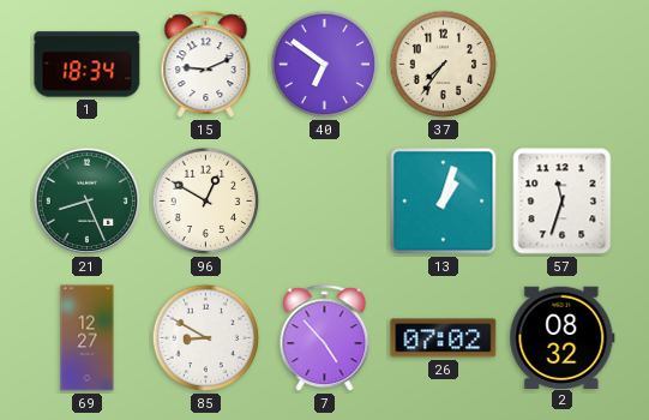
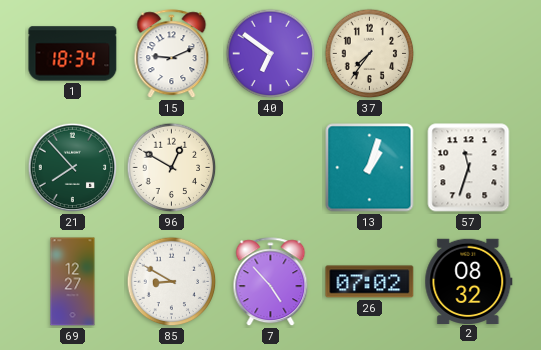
21: 8:26 -> 7:53 (73, 168)
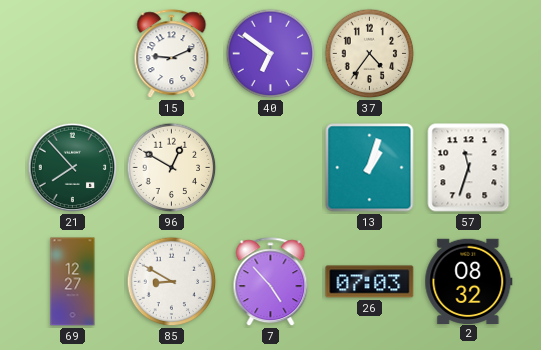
1: 18:34 -> none (73, 54)
37: 7:36 -> 4:36 (370, 54)
26: 07:02 -> 07:03 (370, 282)
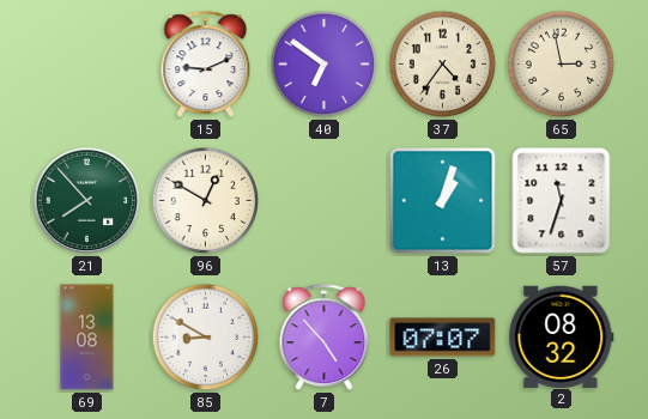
65: none -> 2:58 (562, 65)
69: 12:27 -> 13:08 (87, 338)
26: 07:03 -> 07:07 (443, 338)
